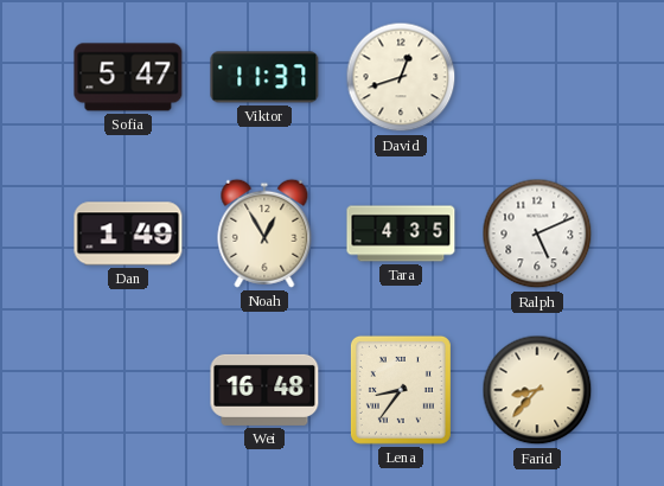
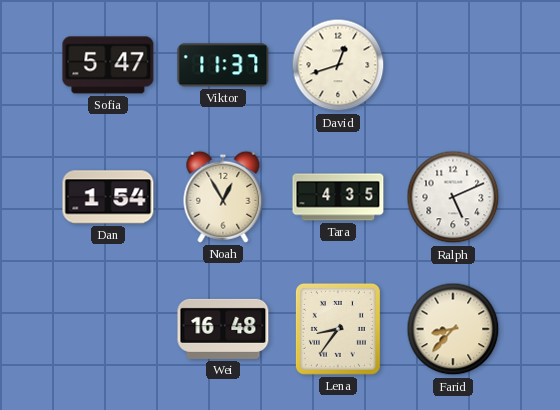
Dan: 1:49 -> 1:54 (108, 197)
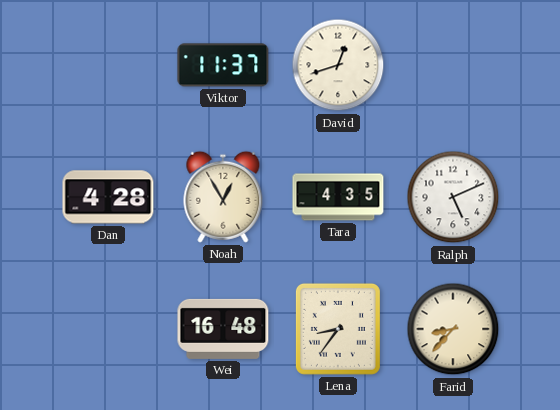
Sofia: 5:47 -> none (108, 65)
Dan: 1:54 -> 4:28 (108, 197)
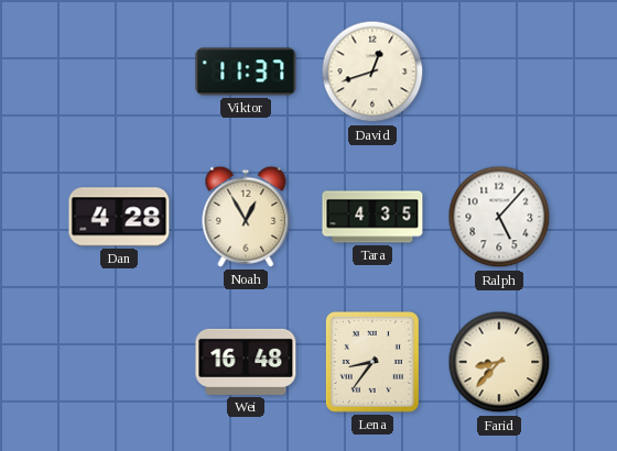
Ralph: 5:11 -> 5:07 (499, 217)
